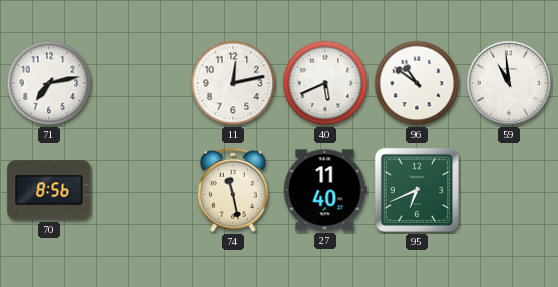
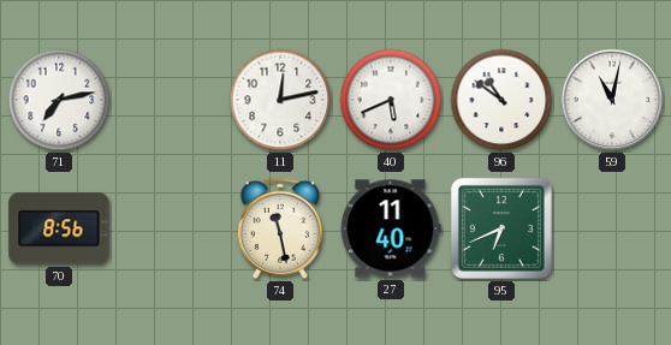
59: 10:59 -> 11:02 (612, 100)
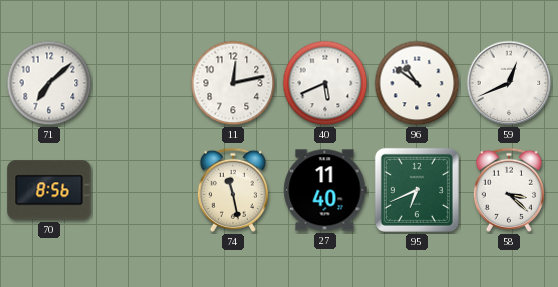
71: 7:13 -> 7:08 (49, 83)
59: 11:02 -> 12:41 (509, 83)
58: none -> 3:22 (509, 190)
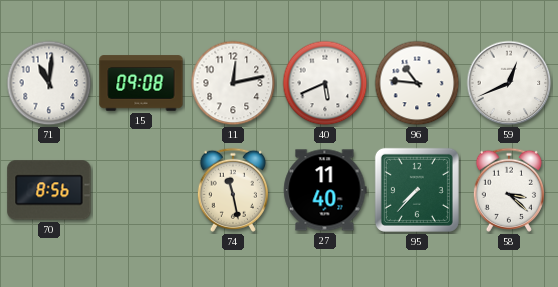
71: 7:08 -> 11:01 (49, 83)
15: none -> 09:08 (141, 83)
96: 10:51 -> 10:46 (417, 83)
95: 6:41 -> 7:37 (417, 190)
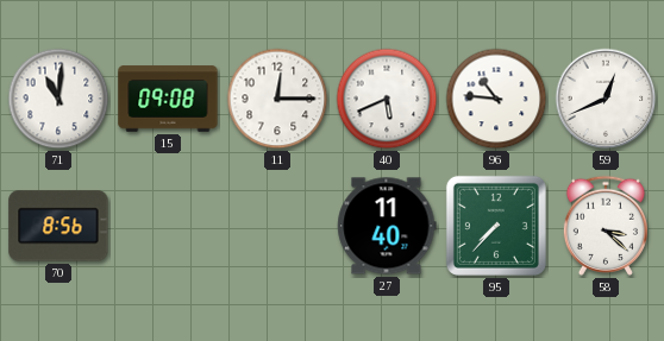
11: 12:13 -> 12:15 (277, 99)
74: 11:28 -> none (233, 190)
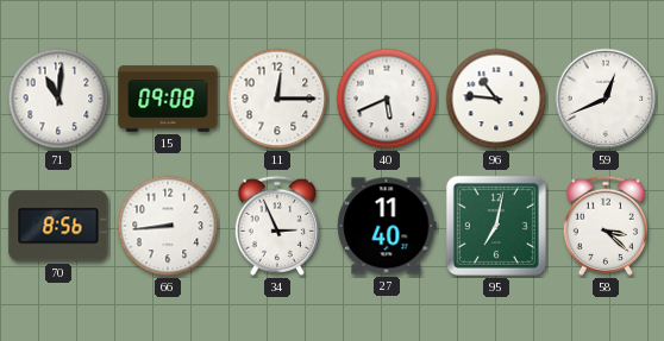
66: none -> 8:44 (168, 226)
34: none -> 2:56 (277, 226)
95: 7:37 -> 7:02 (496, 226)
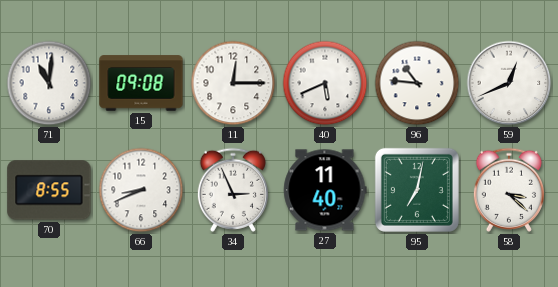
70: 8:56 -> 8:55 (49, 190)
66: 8:44 -> 8:41 (141, 190)
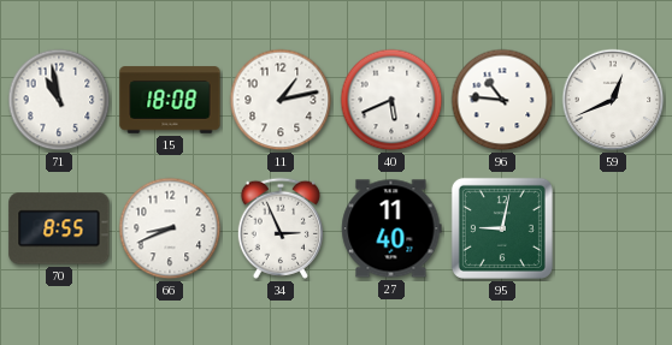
71: 11:01 -> 10:58 (59, 100)
15: 09:08 -> 18:08 (170, 100)
11: 12:15 -> 1:13 (281, 100)
95: 7:02 -> 9:02 (502, 228)
58: 3:22 -> none (509, 190)
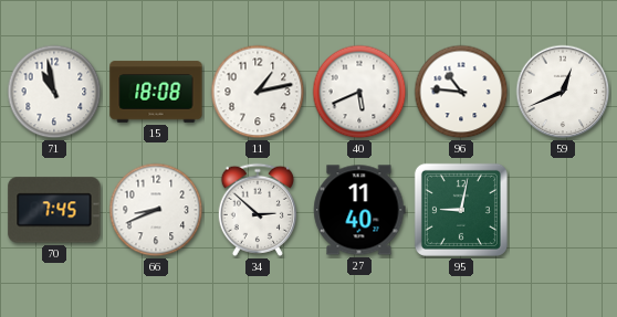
70: 8:55 -> 7:45 (54, 210)
34: 2:56 -> 2:52 (258, 210)
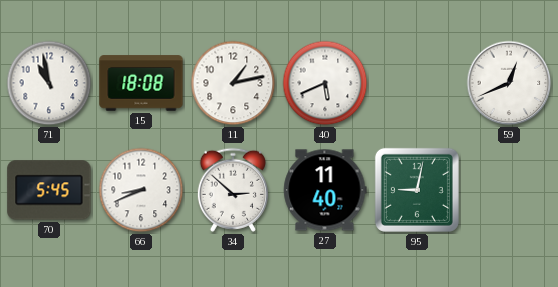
96: 10:46 -> none (461, 92)
70: 7:45 -> 5:45 (49, 190)
